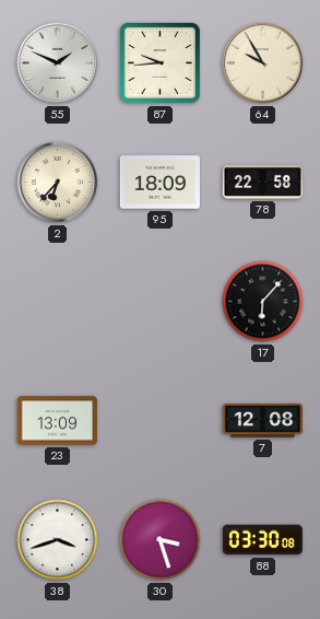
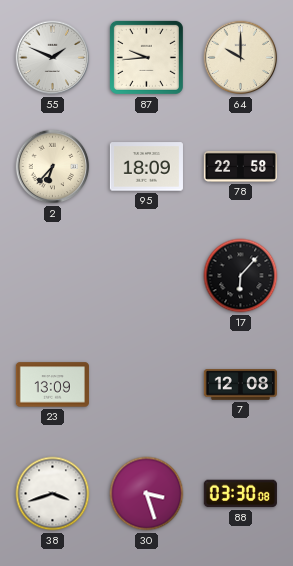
64: 9:55 -> 10:00 (241, 58)
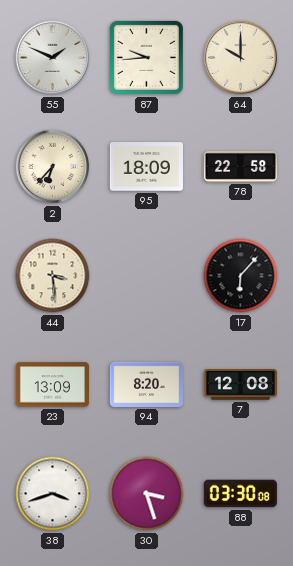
44: none -> 3:29 (53, 276)
94: none -> 8:20 (146, 384)
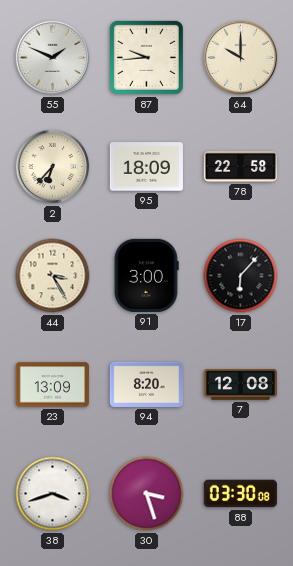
44: 3:29 -> 3:25 (53, 276)
91: none -> 3:00 (146, 275)
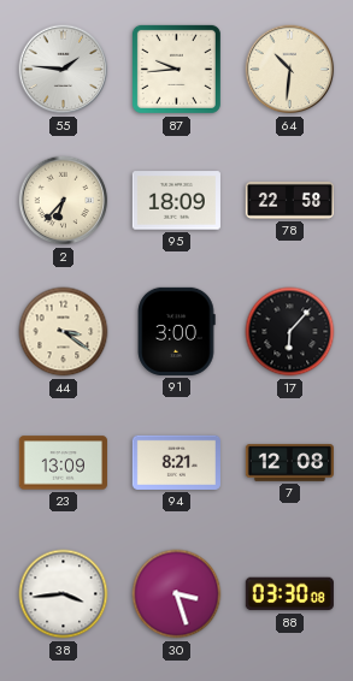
55: 1:49 -> 1:46 (64, 70)
64: 10:00 -> 10:31 (290, 70)
44: 3:25 -> 3:21 (64, 332)
94: 8:20 -> 8:21 (176, 462)
38: 3:42 -> 3:44 (64, 594)
